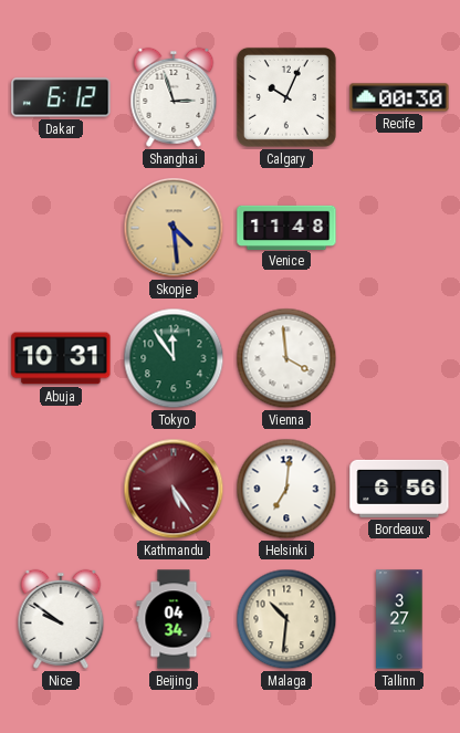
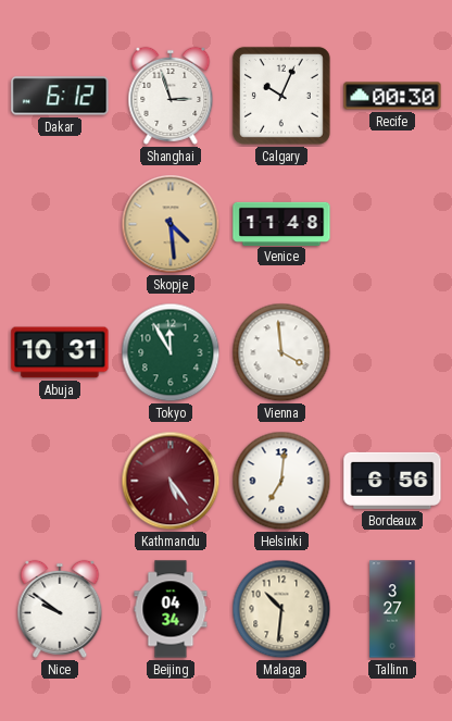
Tokyo: 11:54 -> 11:55 (171, 352)
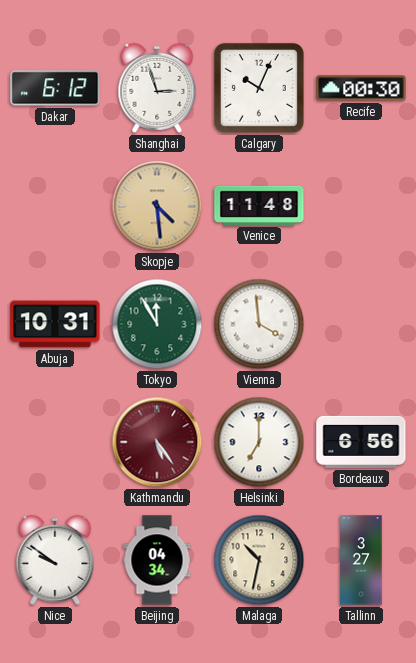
Helsinki: 7:01 -> 7:00 (259, 442)
Malaga: 10:31 -> 10:32 (259, 560)
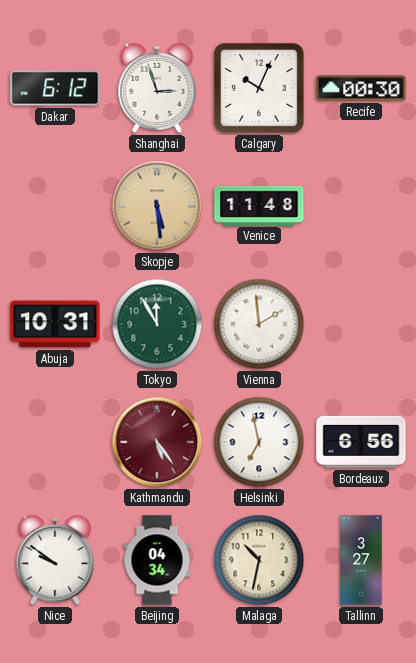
Skopje: 4:29 -> 5:29 (157, 206)
Vienna: 3:59 -> 1:59 (259, 324)
Helsinki: 7:00 -> 6:58 (259, 442)
